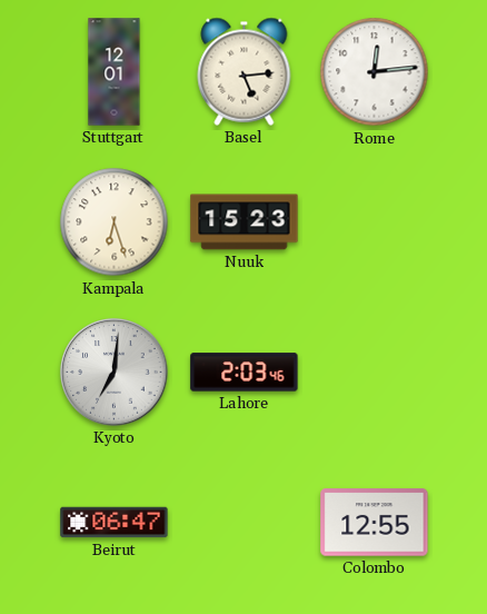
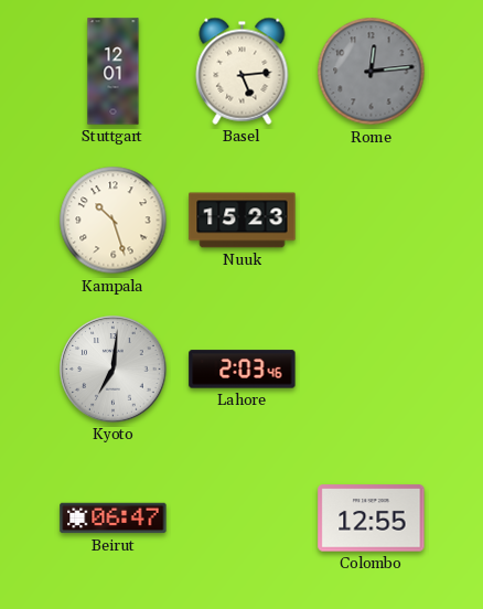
Rome dial: white -> grey (372, 72)
Kampala: 6:27 -> 10:27 (114, 221)
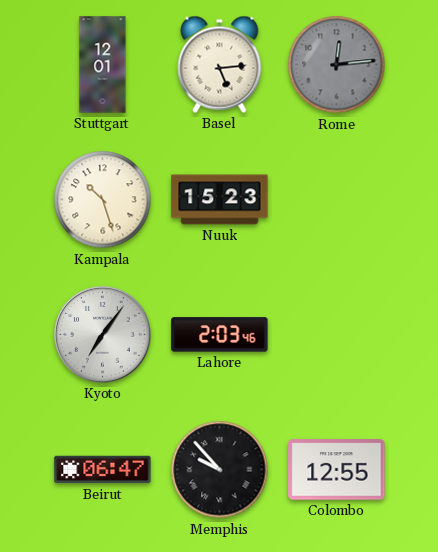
Kyoto: 7:01 -> 7:06 (103, 335)
Memphis: none -> 9:53 (220, 470)
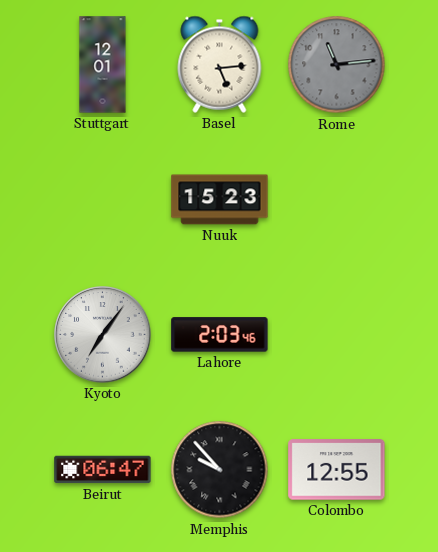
Rome: 12:14 -> 11:14 (337, 65)
Kampala: 10:27 -> none (103, 200)
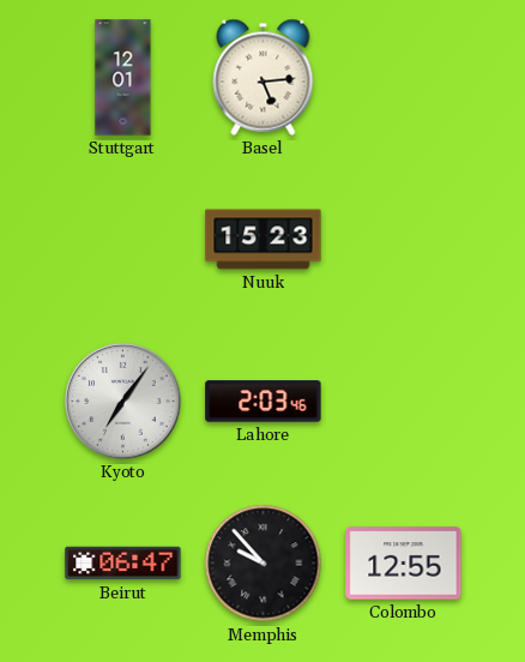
Rome: 11:14 -> none (337, 65)
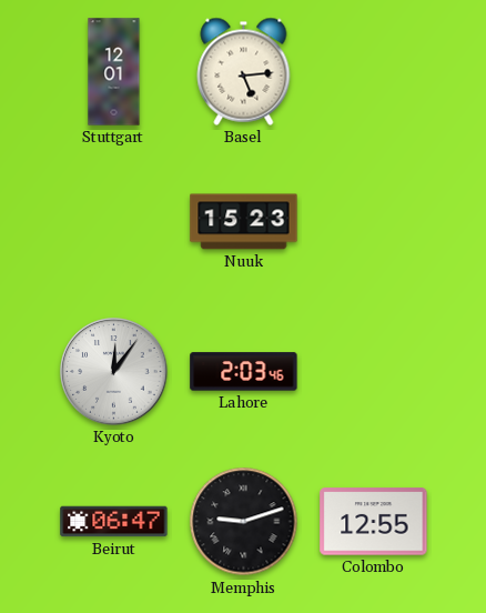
Kyoto: 7:06 -> 12:06 (114, 372)
Memphis: 9:53 -> 9:12 (244, 522)
